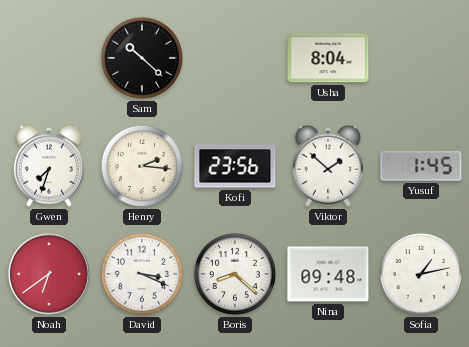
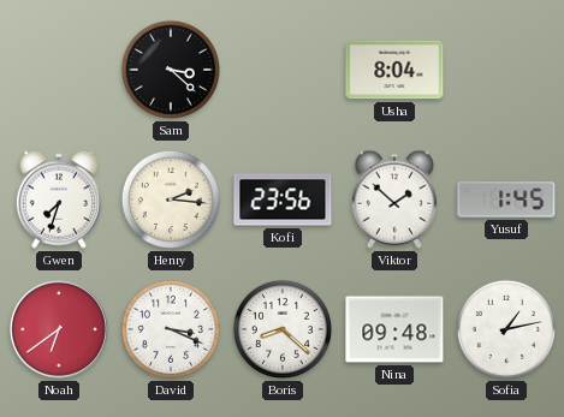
Sam: 10:22 -> 3:22 (171, 70)
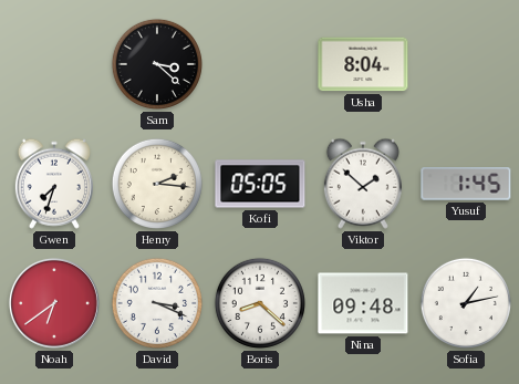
Kofi: 23:56 -> 05:05 (260, 184)
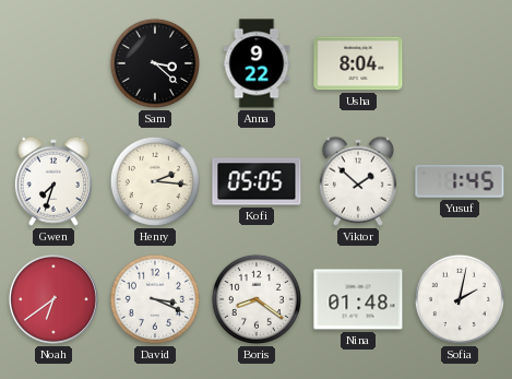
Anna: none -> 9:22 (257, 63)
Boris: 8:22 -> 8:21 (257, 299)
Nina: 09:48 -> 01:48 (358, 299)
Sofia: 1:13 -> 2:02 (460, 299)
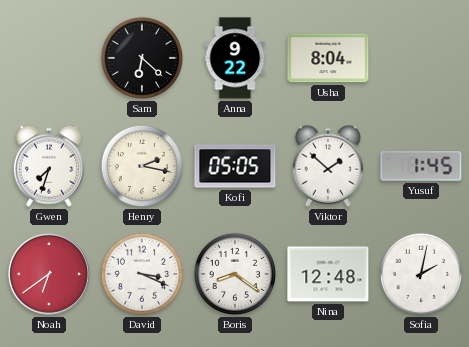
Sam: 3:22 -> 6:22 (142, 58)
Henry: 2:16 -> 2:17 (142, 166)
Nina: 01:48 -> 12:48 (328, 274)
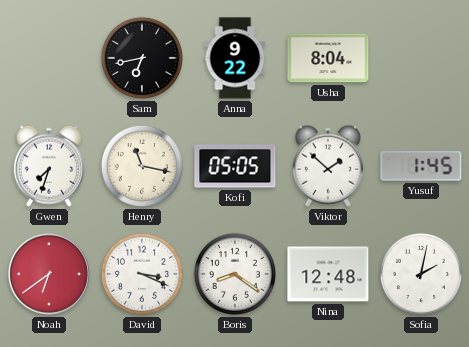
Sam: 6:22 -> 6:43 (142, 58)
Henry: 2:17 -> 11:17 (142, 166)
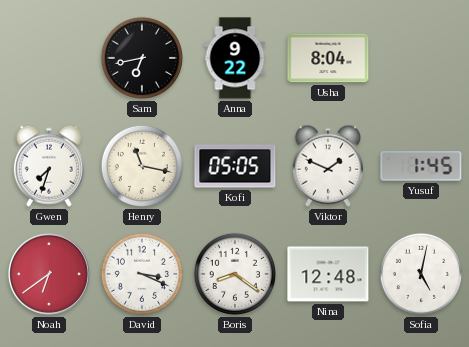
Viktor: 1:52 -> 1:49 (328, 166)
Sofia: 2:02 -> 5:02 (421, 274)
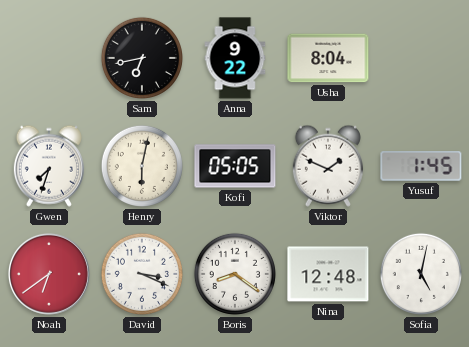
Henry: 11:17 -> 6:02 (142, 166)
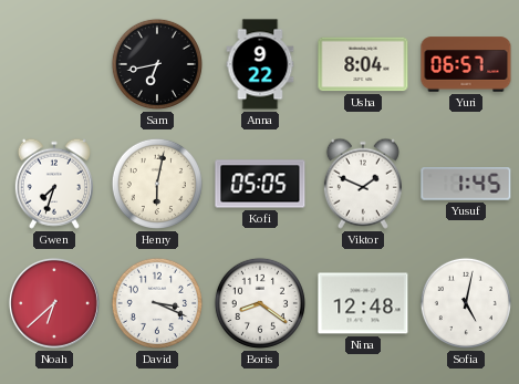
Yuri: none -> 06:57 (466, 64)
Noah: 6:39 -> 6:38 (54, 303)
